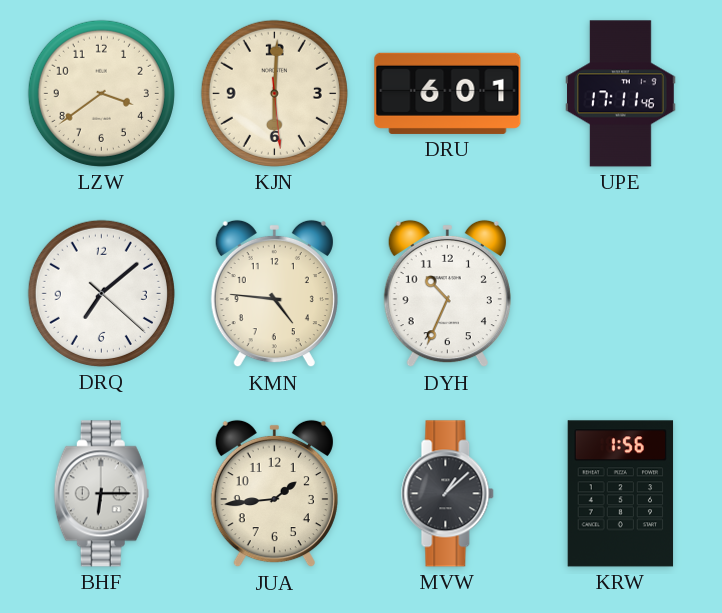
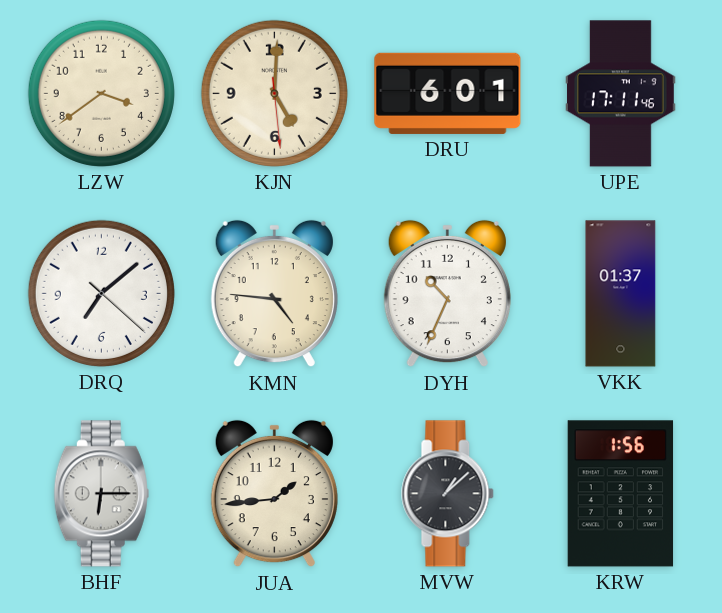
KJN: 6:00 -> 5:00 (274, 93)
VKK: none -> 01:37 (621, 294)
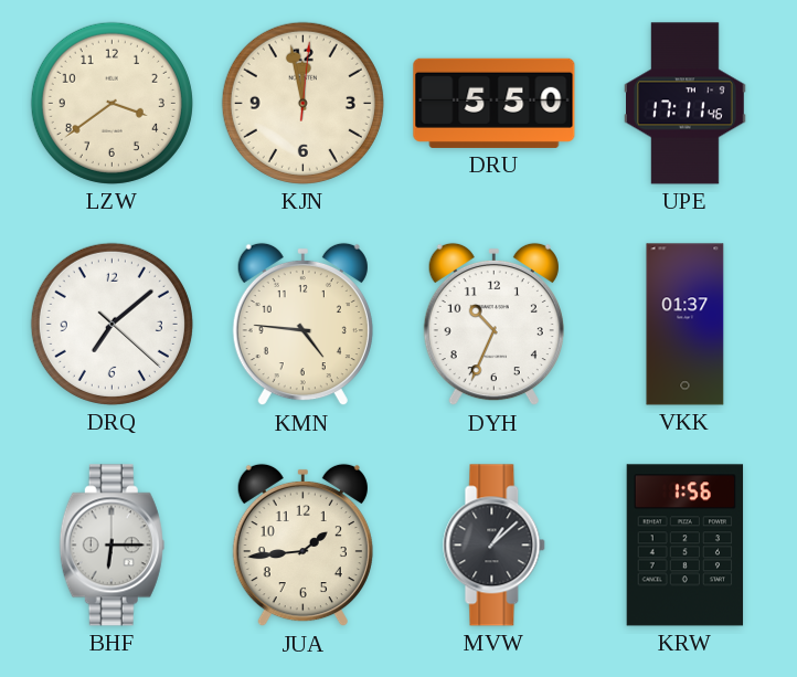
KJN: 5:00 -> 11:58 (302, 103)
DRU: 6:01 -> 5:50 (495, 103)
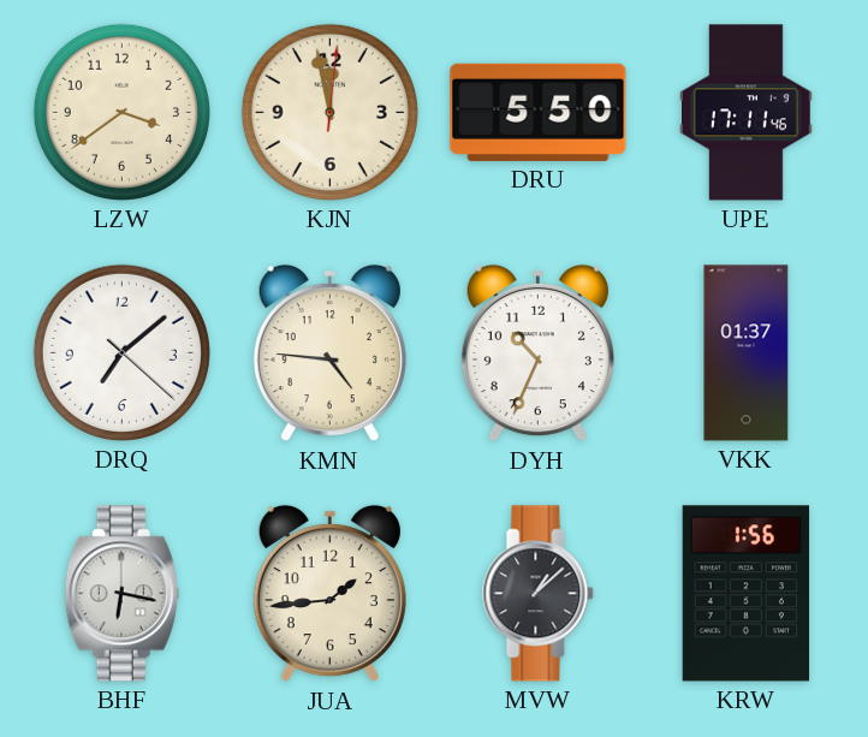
BHF: 6:15 -> 6:17 (121, 594)
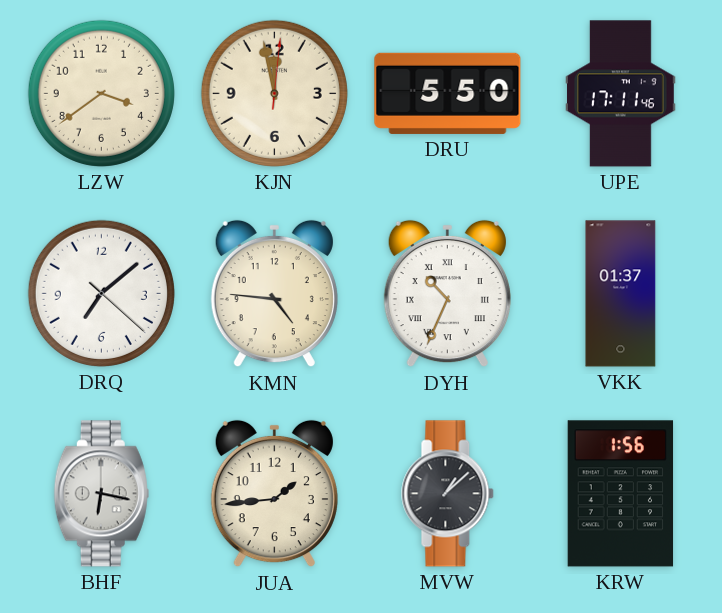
DYH numerals: Arabic -> Roman (447, 294)
